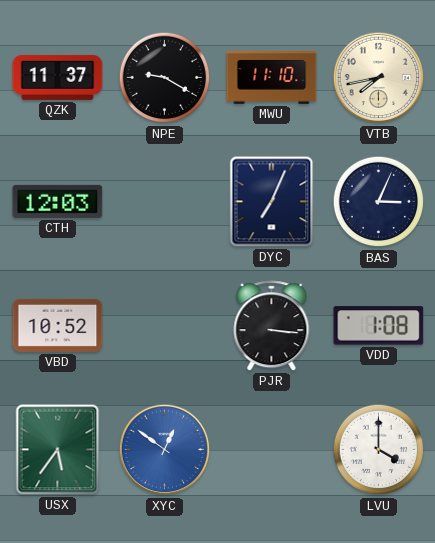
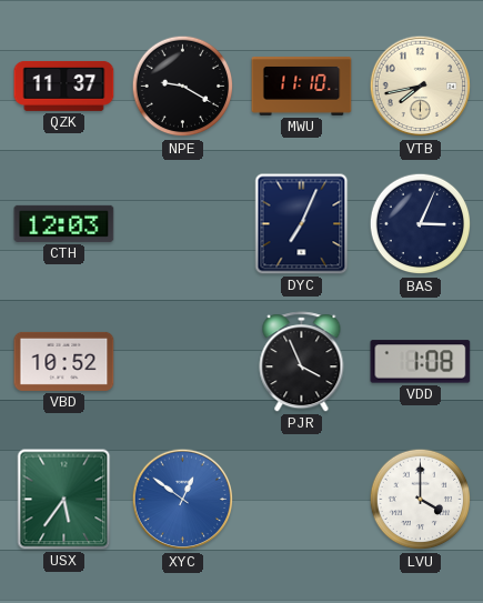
PJR: 3:16 -> 3:56 (302, 362)
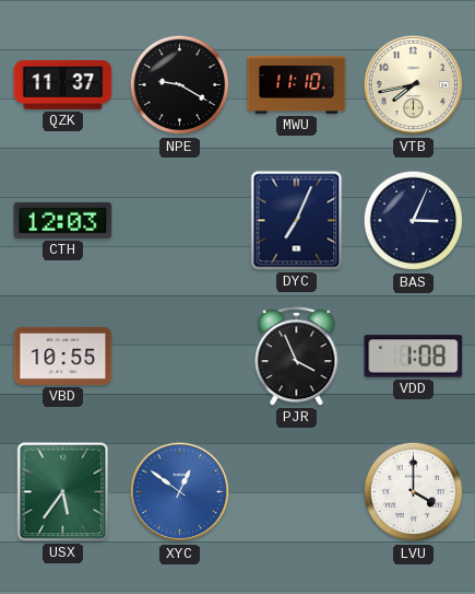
VBD: 10:52 -> 10:55 (63, 356)
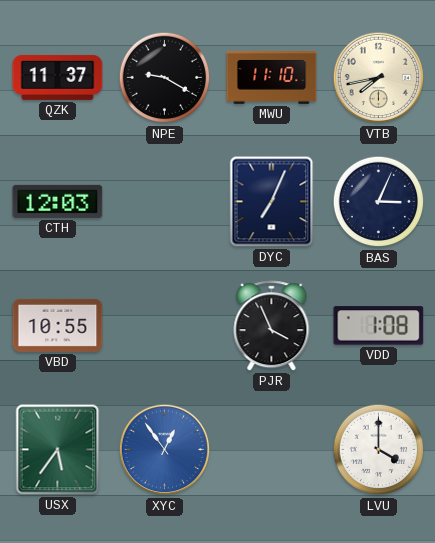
XYC: 12:51 -> 12:54 (165, 450)
